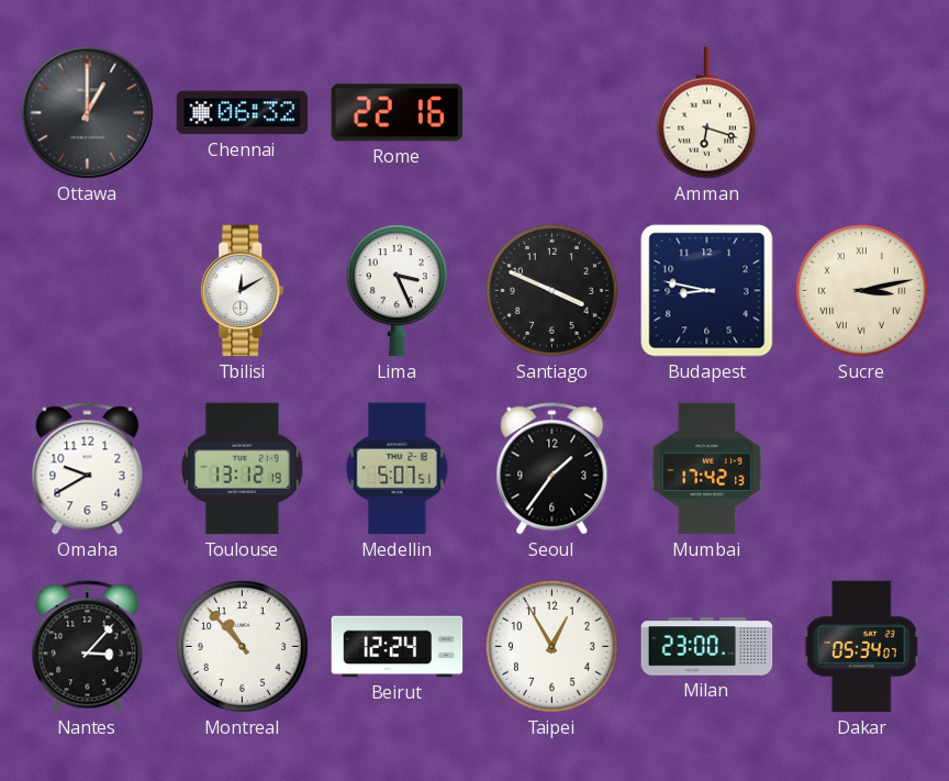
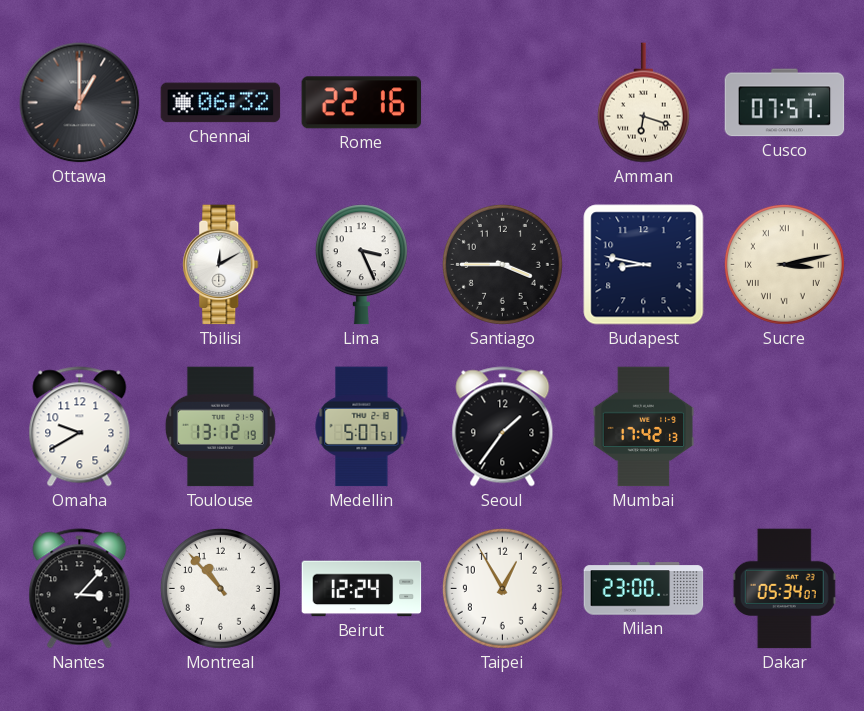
Cusco: none -> 07:57 (785, 103)
Santiago: 3:49 -> 3:45 (502, 264)
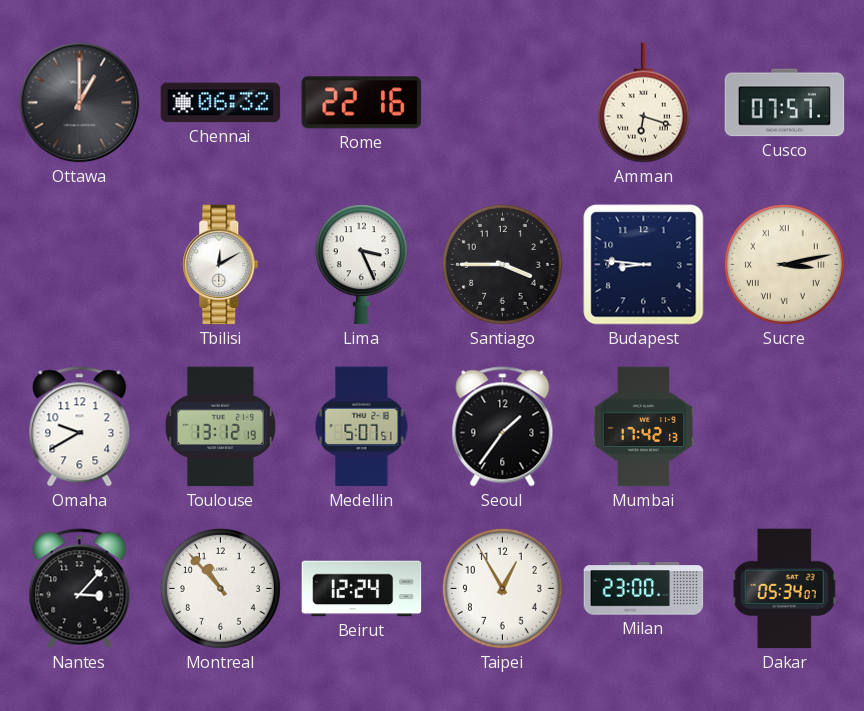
Budapest: 8:47 -> 8:46 (644, 265)
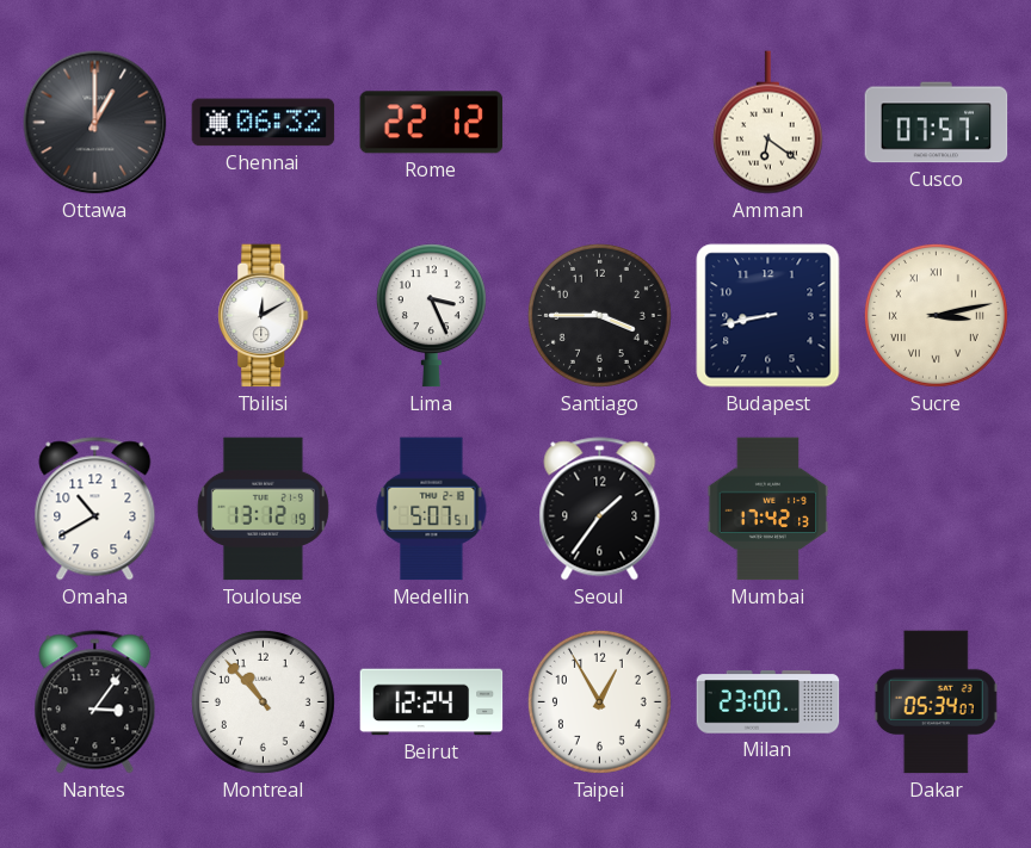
Rome: 22:16 -> 22:12 (432, 123)
Amman: 6:18 -> 6:21 (767, 123)
Budapest: 8:46 -> 8:43 (768, 316)
Omaha: 9:40 -> 10:40 (95, 509)
Nantes: 3:07 -> 3:06 (95, 702)
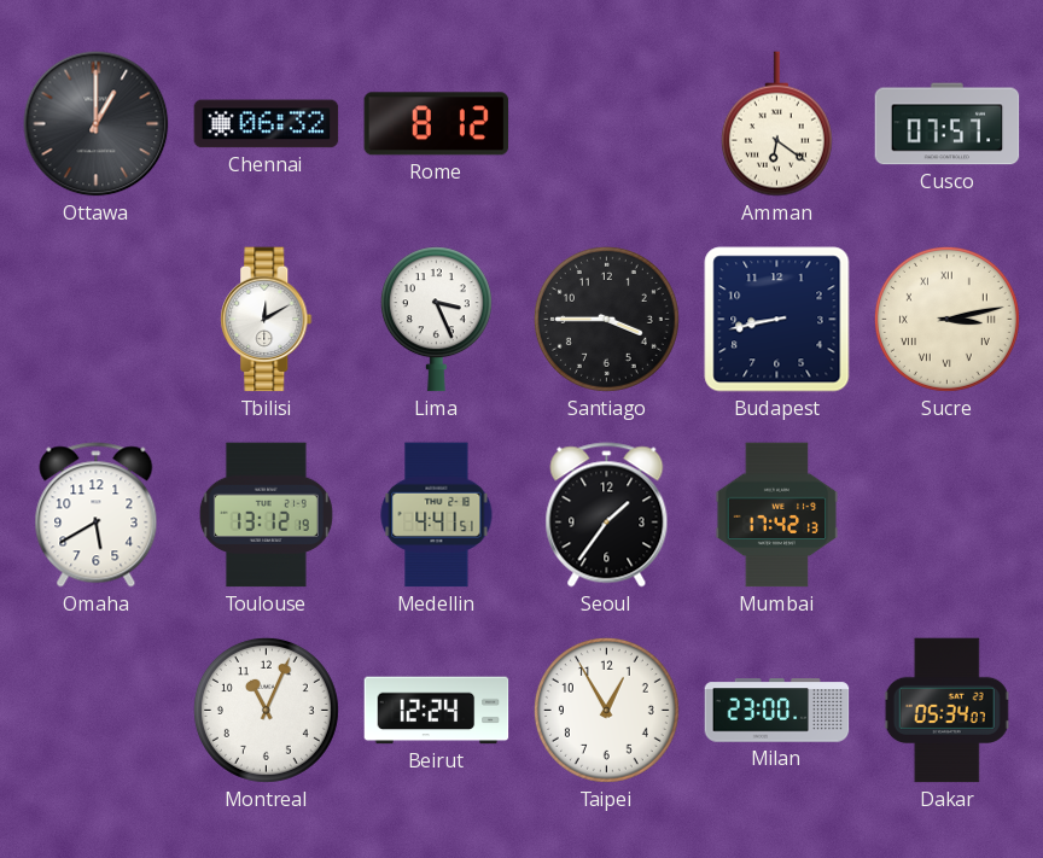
Rome: 22:12 -> 8:12 (437, 124)
Omaha: 10:40 -> 5:40 (97, 515)
Medellin: 5:07 -> 4:41 (437, 515)
Nantes: 3:06 -> none (95, 702)
Montreal: 10:53 -> 11:04 (266, 710)
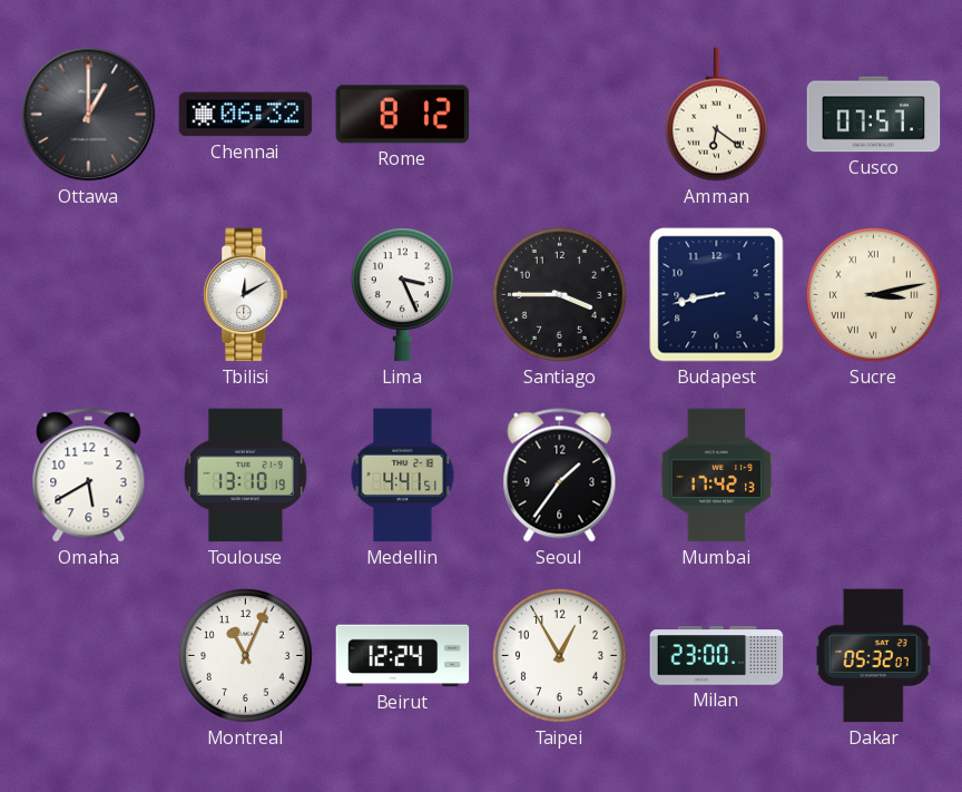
Toulouse: 13:12 -> 13:10 (245, 476)
Dakar: 05:34 -> 05:32 (874, 656)
